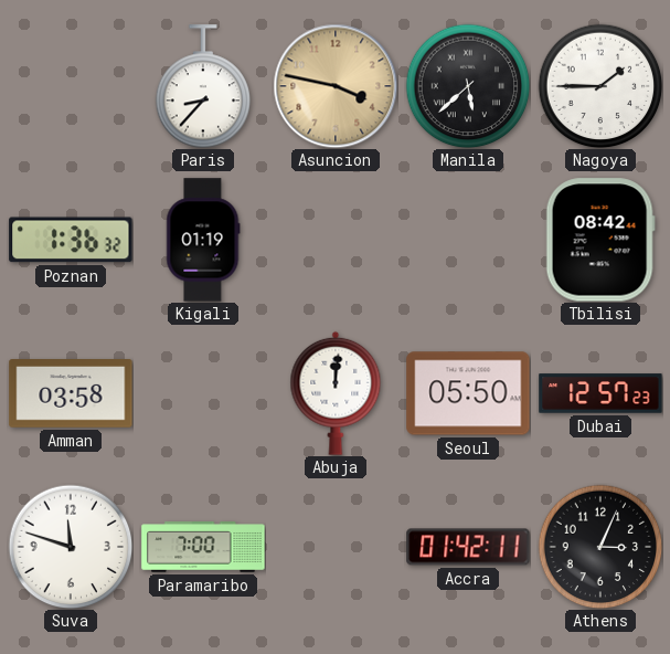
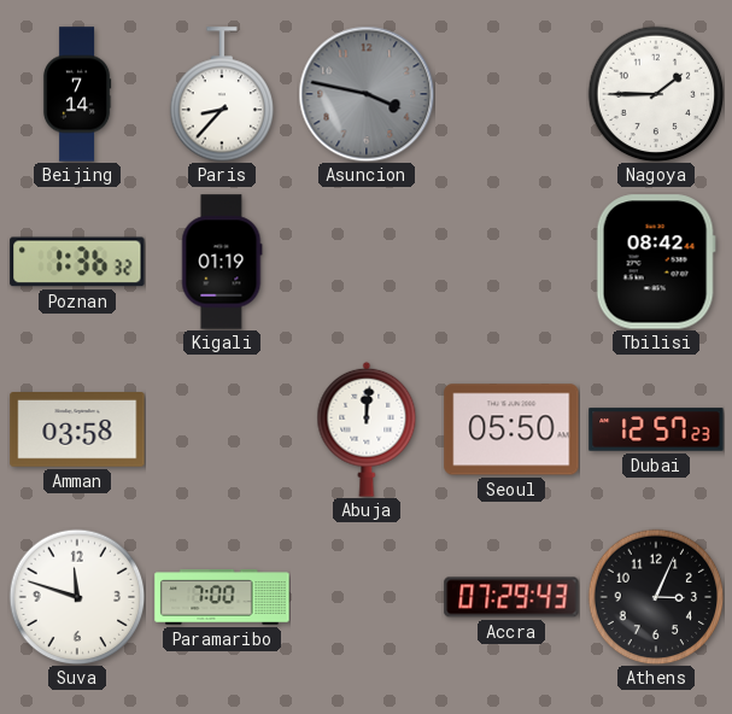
Beijing: none -> 7:14 (77, 94)
Asuncion dial: champagne -> grey (367, 94)
Manila: 5:38 -> none (468, 86)
Accra: 01:42 -> 07:29 (511, 597)
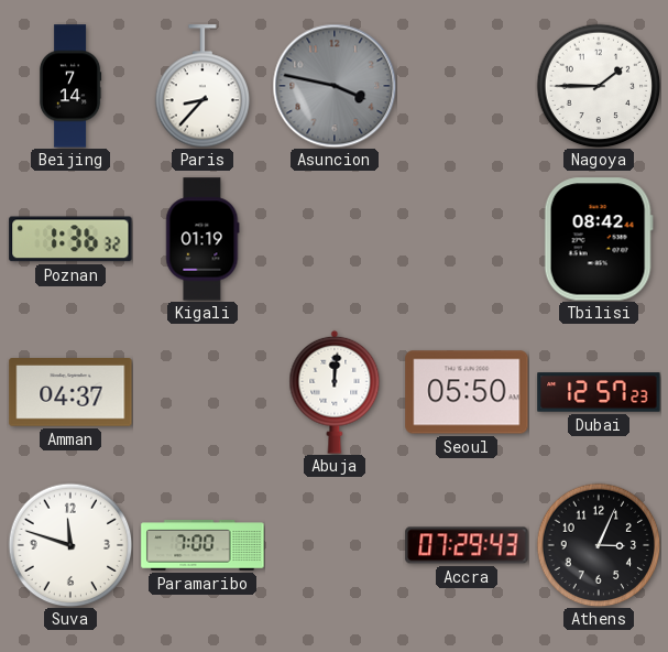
Amman: 03:58 -> 04:37 (70, 393)
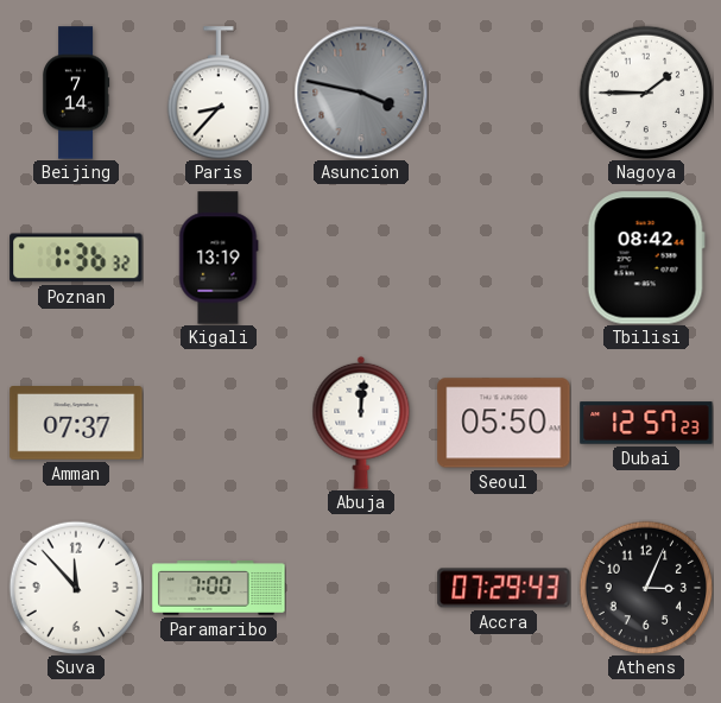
Kigali: 01:19 -> 13:19 (219, 258)
Amman: 04:37 -> 07:37 (76, 424)
Suva: 11:48 -> 11:53 (76, 588)
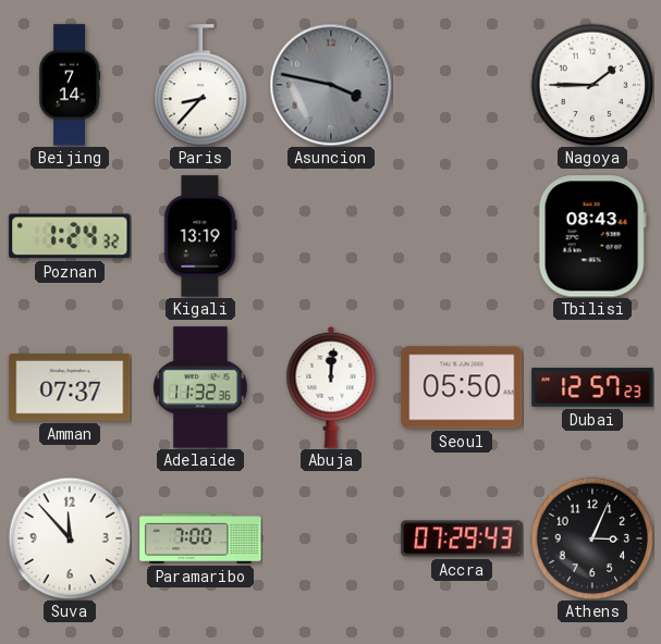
Poznan: 1:36 -> 1:24 (70, 236)
Tbilisi: 08:42 -> 08:43 (592, 236)
Adelaide: none -> 11:32 (201, 387)
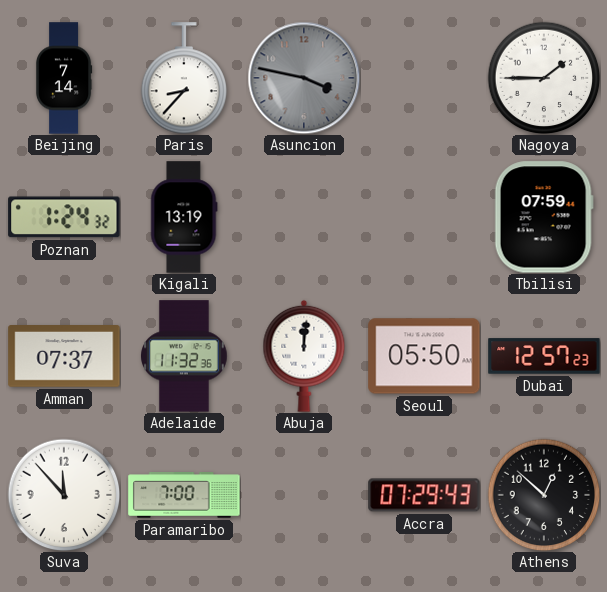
Tbilisi: 08:43 -> 07:59 (544, 217)
Athens: 3:04 -> 12:52 (544, 495)
